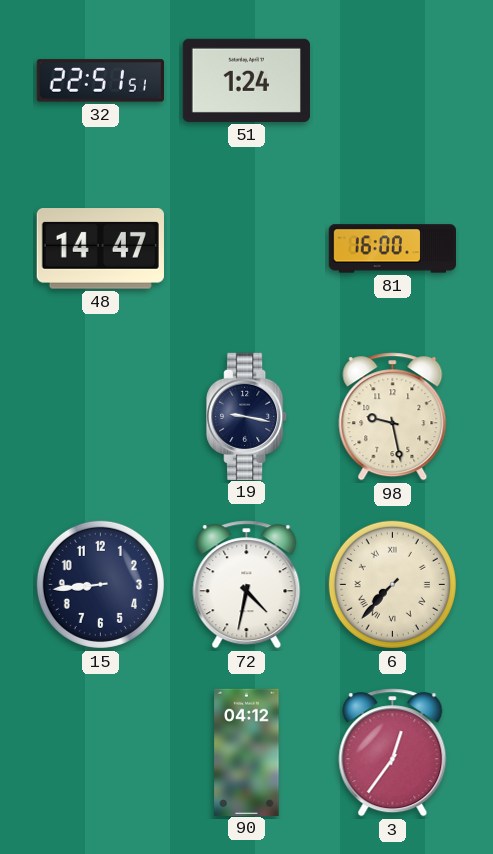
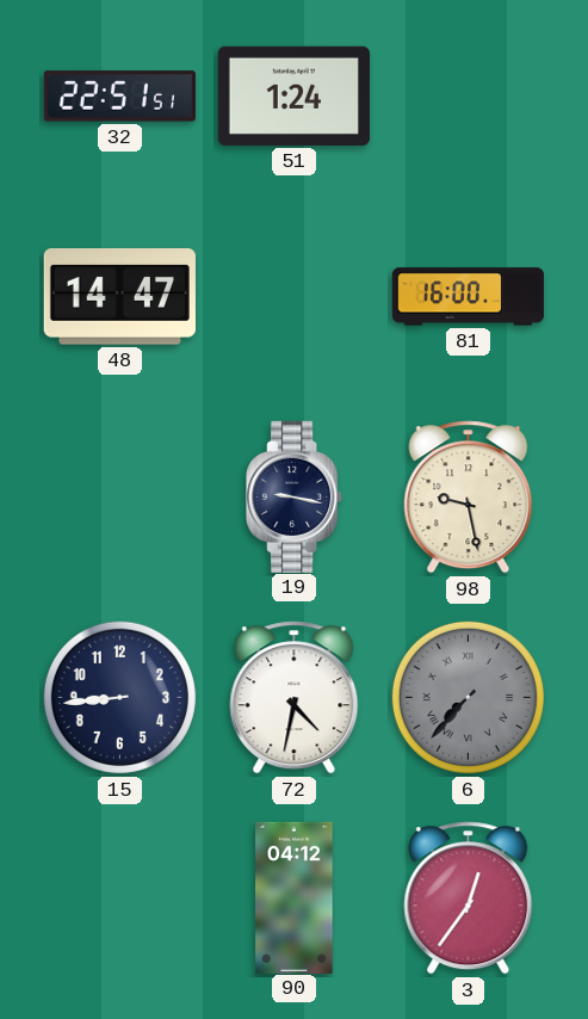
6 dial: cream -> grey (468, 697)
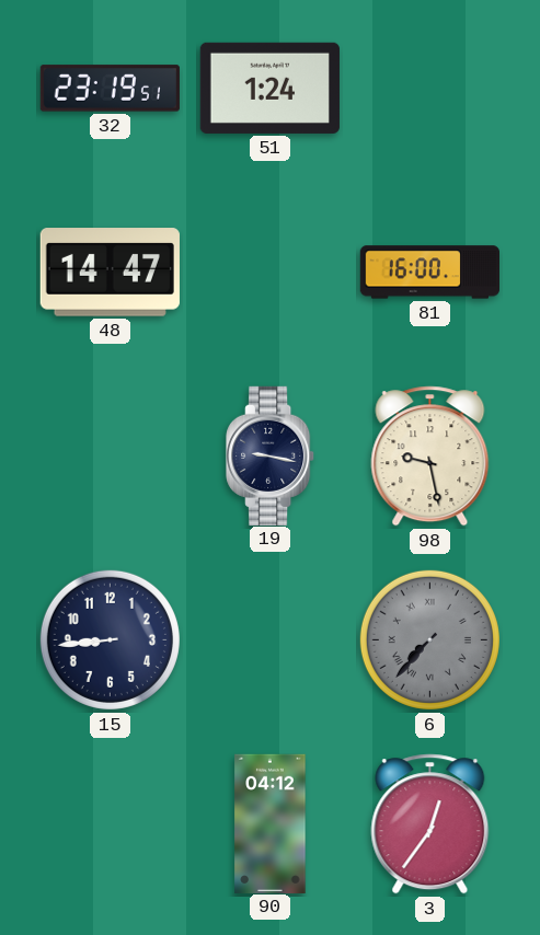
32: 22:51 -> 23:19 (110, 89)
72: 4:32 -> none (295, 698)
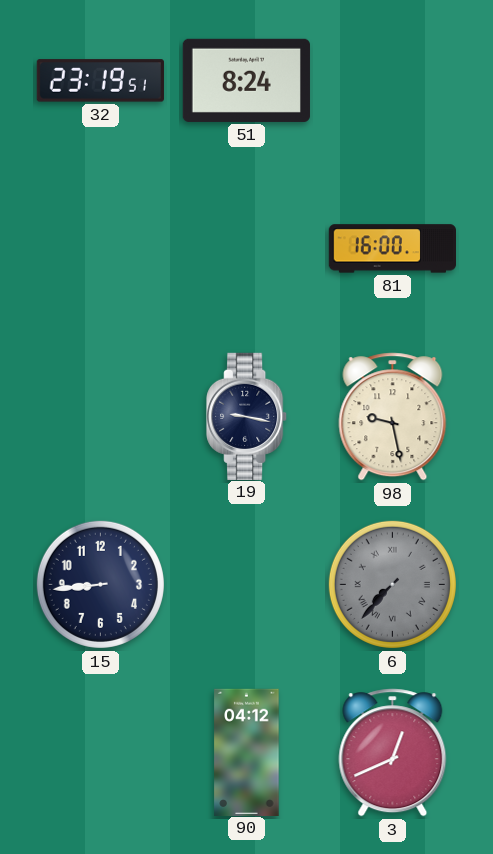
51: 1:24 -> 8:24 (246, 80)
48: 14:47 -> none (110, 273)
3: 12:36 -> 12:41 (393, 753)
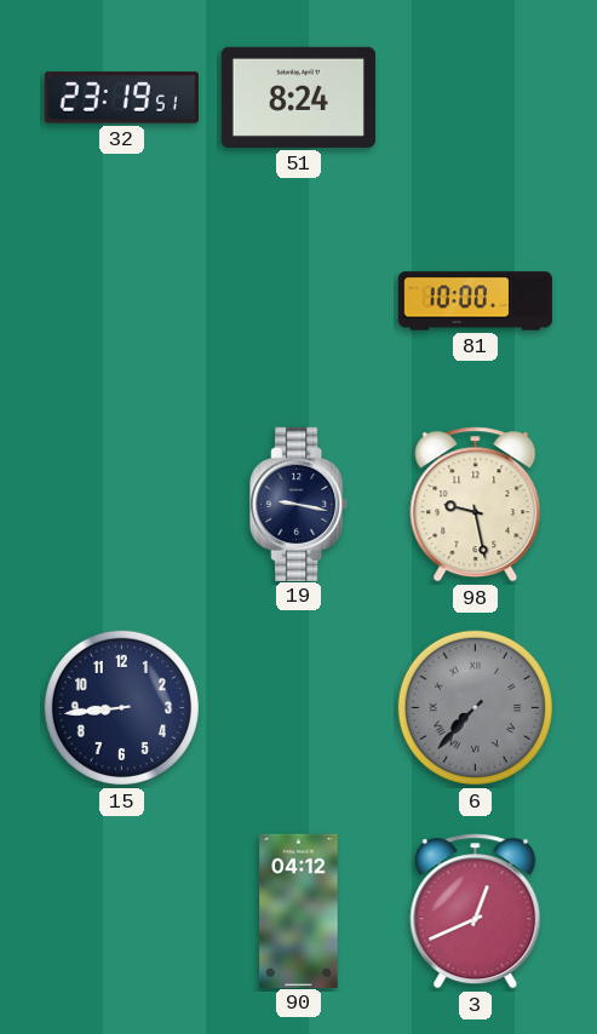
81: 16:00 -> 10:00 (475, 301)
